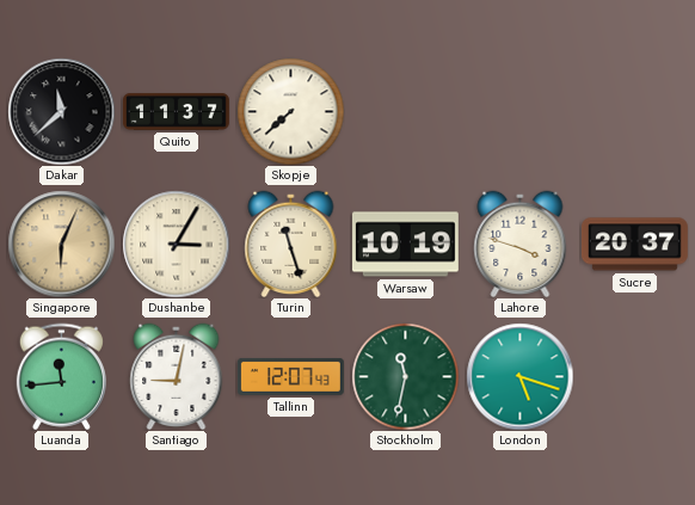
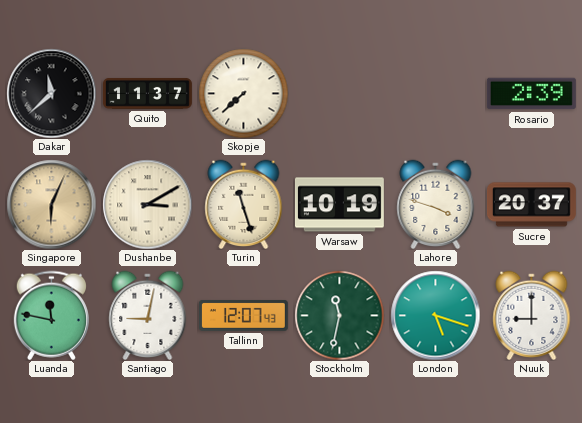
Rosario: none -> 2:39 (531, 94)
Dushanbe: 3:05 -> 3:10 (147, 204)
Luanda: 11:44 -> 11:47 (51, 315)
Nuuk: none -> 9:00 (532, 315)
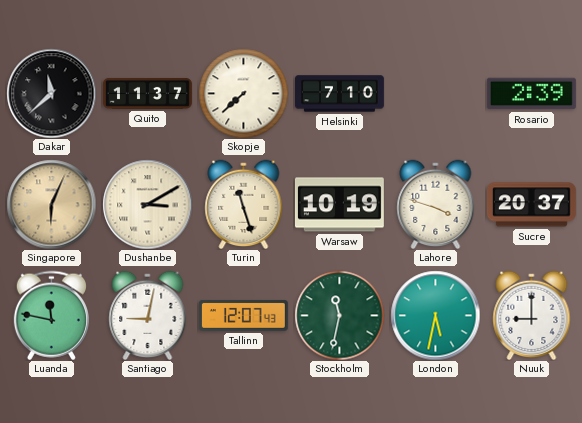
Helsinki: none -> 7:10 (340, 94)
London: 5:18 -> 5:32 (435, 315)
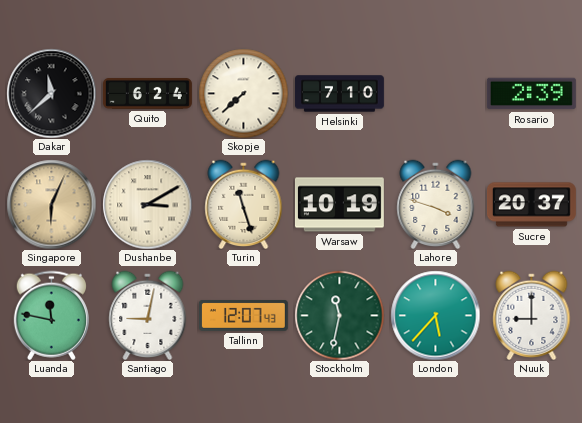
Quito: 11:37 -> 6:24 (147, 94)
London: 5:32 -> 5:37 (435, 315)
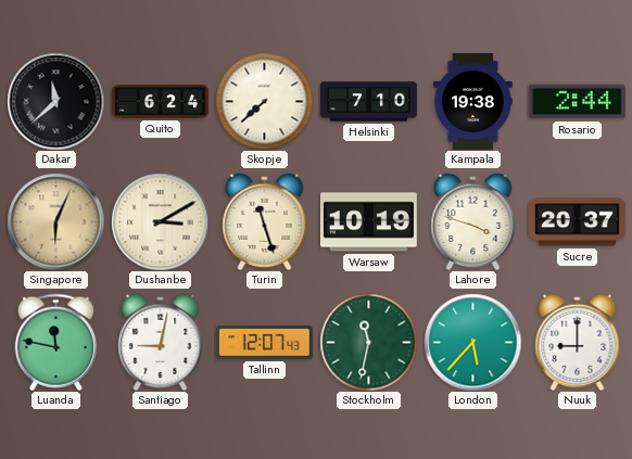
Kampala: none -> 19:38 (473, 101)
Rosario: 2:39 -> 2:44 (577, 102)
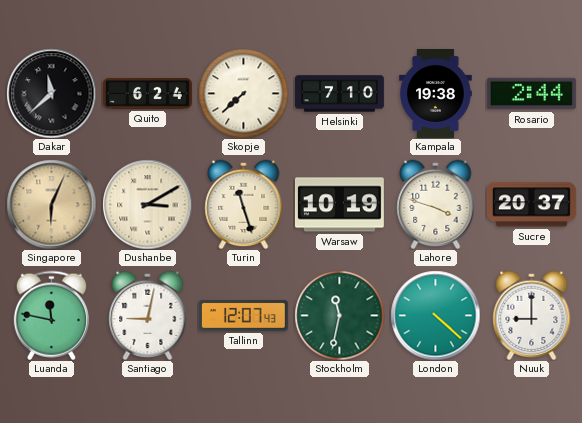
London: 5:37 -> 4:22 (435, 315)
